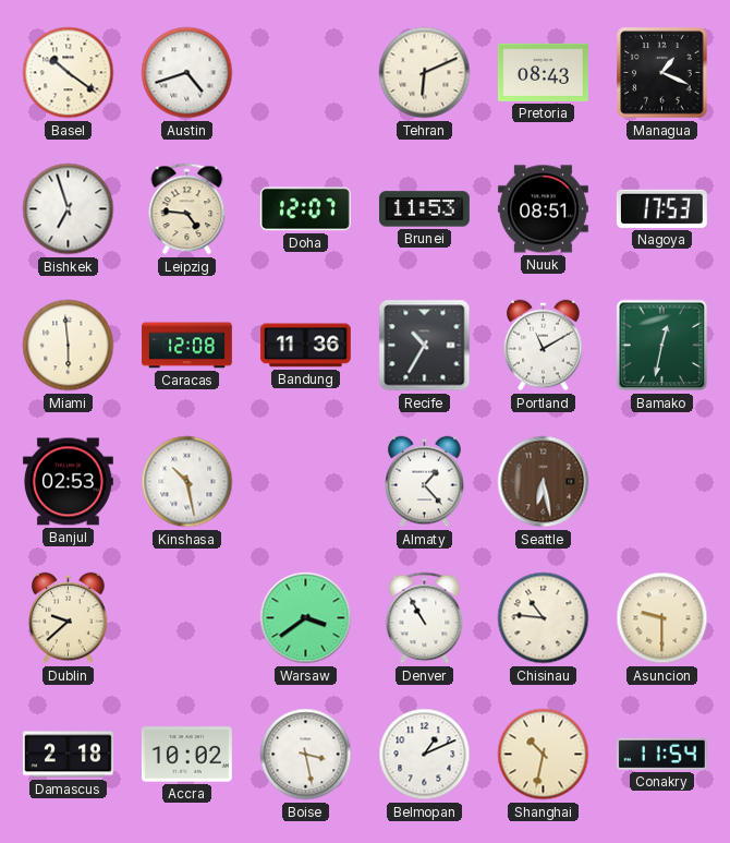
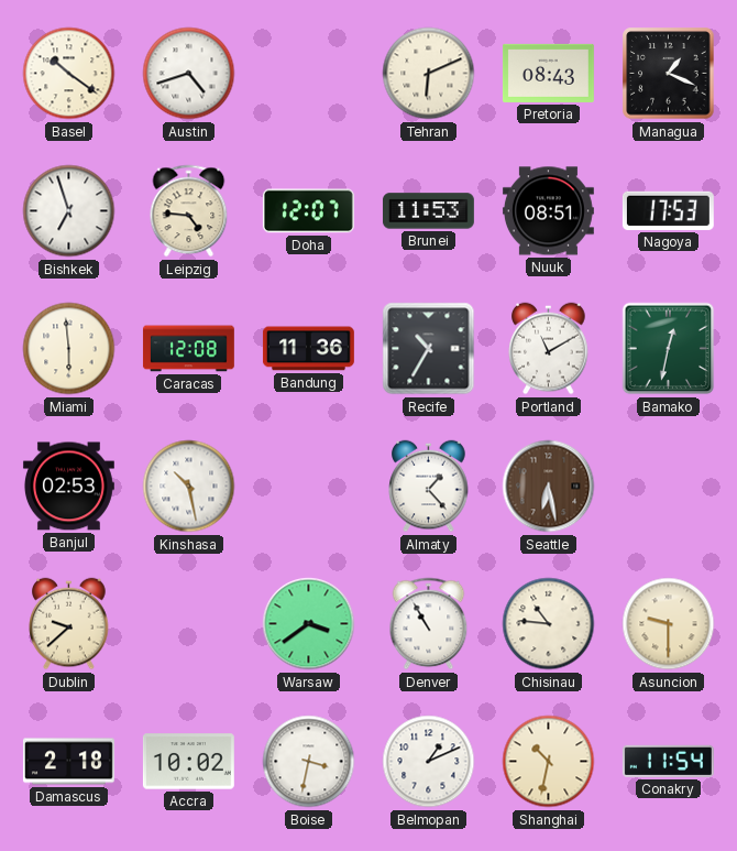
Boise: 3:28 -> 3:32 (309, 762)
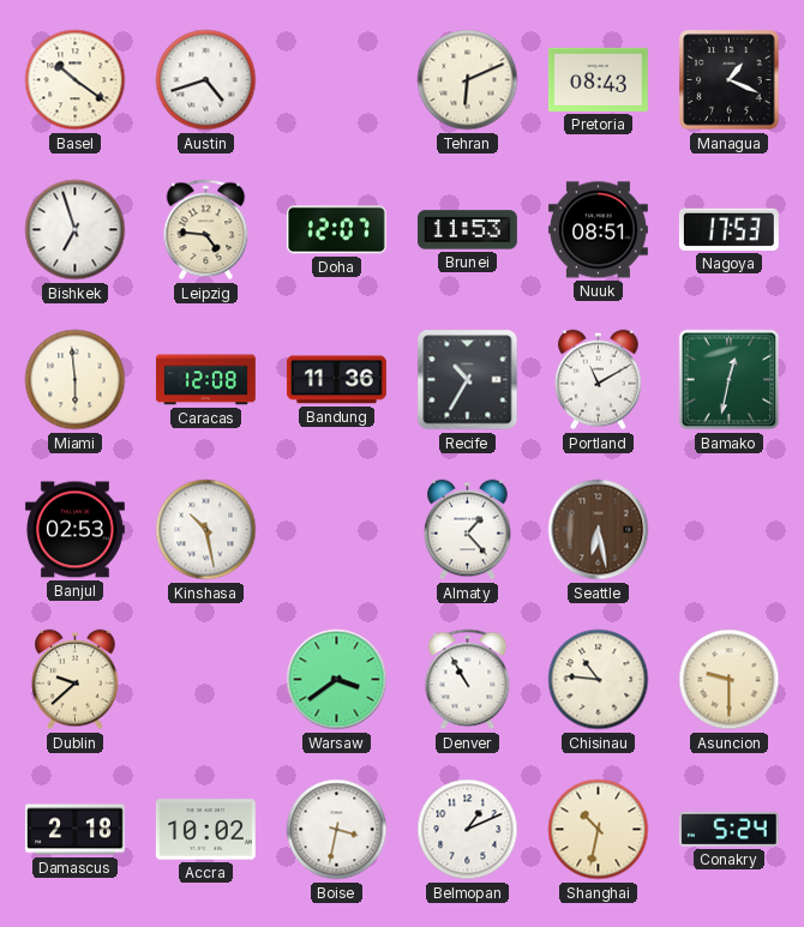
Conakry: 11:54 -> 5:24 (728, 829)
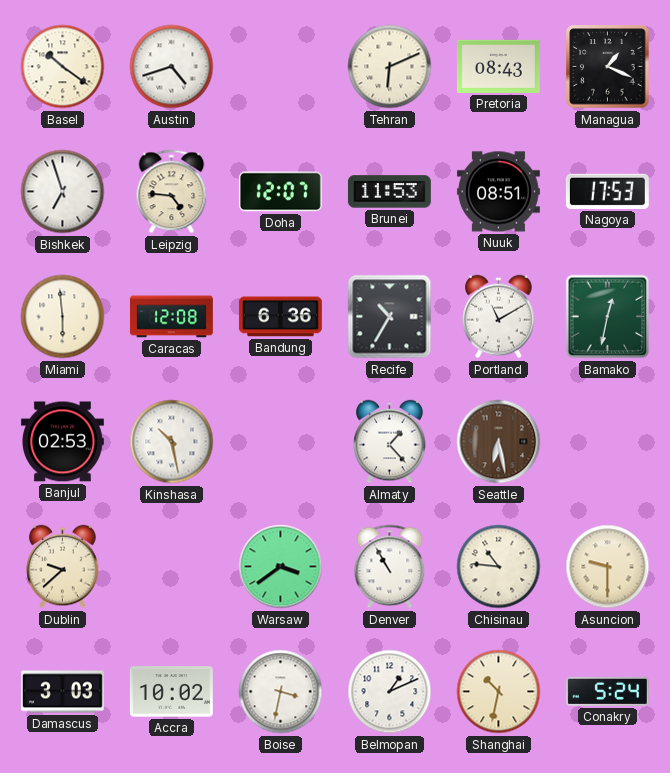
Bandung: 11:36 -> 6:36 (280, 317)
Damascus: 2:18 -> 3:03 (62, 692)
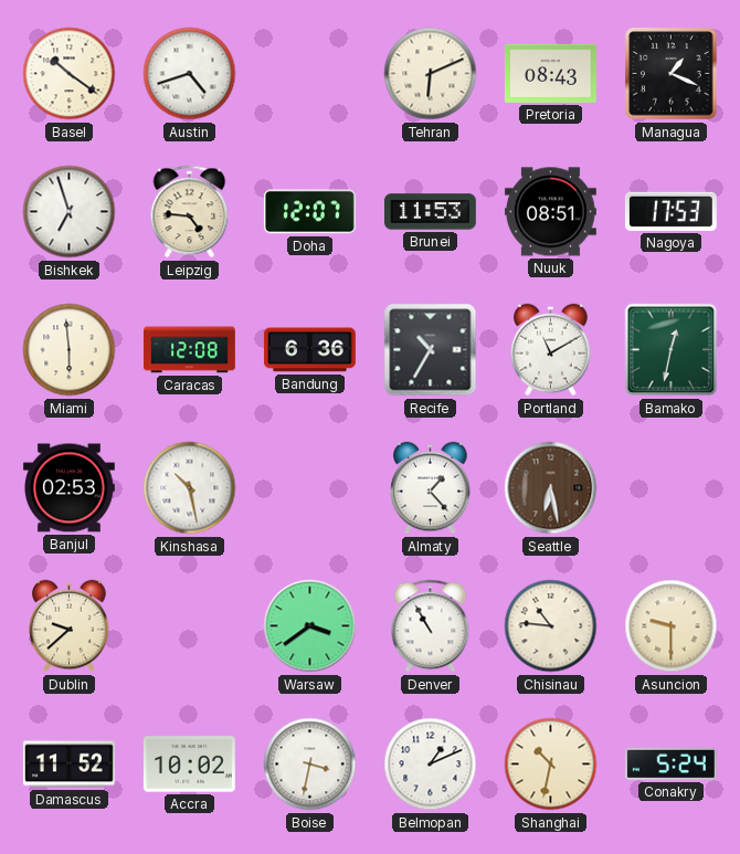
Damascus: 3:03 -> 11:52 (68, 765)
